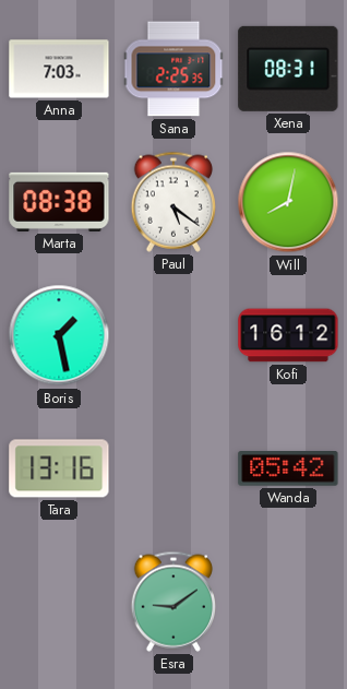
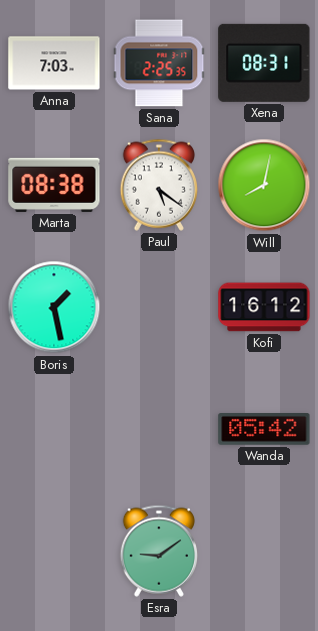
Tara: 13:16 -> none (59, 468)
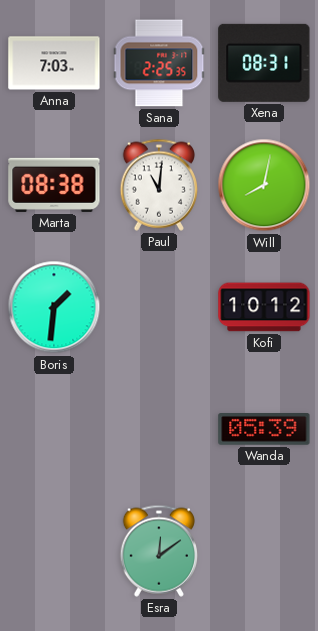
Paul: 5:21 -> 11:01 (158, 185)
Boris: 1:28 -> 1:31 (54, 307)
Kofi: 16:12 -> 10:12 (264, 307)
Wanda: 05:42 -> 05:39 (264, 430)
Esra: 9:09 -> 12:09 (158, 551)
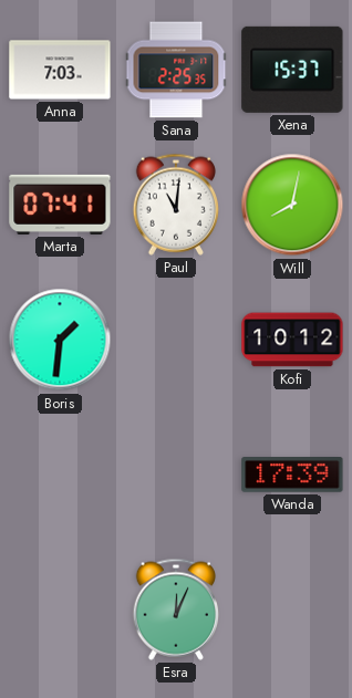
Xena: 08:31 -> 15:37 (292, 70)
Marta: 08:38 -> 07:41 (60, 205)
Wanda: 05:39 -> 17:39 (292, 476)
Esra: 12:09 -> 12:04 (175, 610)
